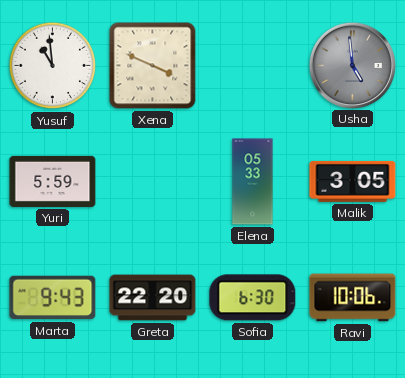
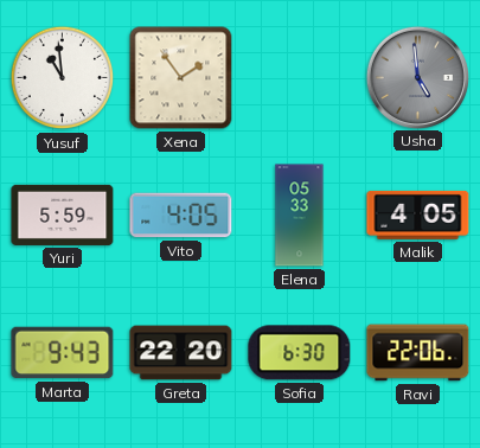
Xena: 3:49 -> 1:54 (181, 78)
Vito: none -> 4:05 (181, 216)
Malik: 3:05 -> 4:05 (418, 215)
Ravi: 10:06 -> 22:06 (418, 353)
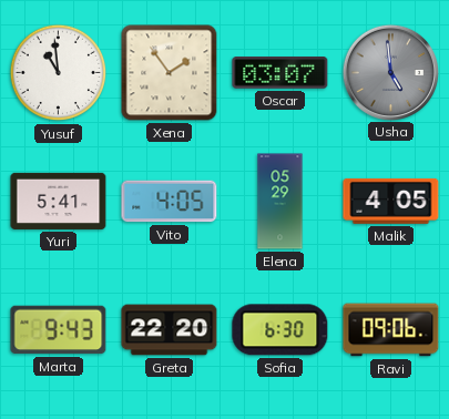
Oscar: none -> 03:07 (280, 73)
Yuri: 5:59 -> 5:41 (59, 201)
Elena: 05:33 -> 05:29 (280, 202)
Ravi: 22:06 -> 09:06 (391, 330)
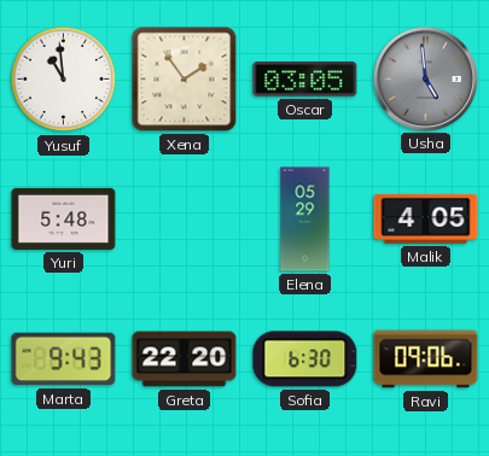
Oscar: 03:07 -> 03:05 (305, 80)
Yuri: 5:41 -> 5:48 (64, 218)
Vito: 4:05 -> none (170, 202)
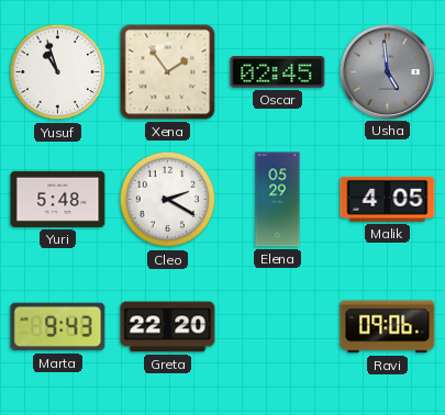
Yusuf: 10:59 -> 10:57 (58, 72)
Oscar: 03:05 -> 02:45 (278, 72)
Cleo: none -> 2:20 (168, 200)
Sofia: 6:30 -> none (305, 359)
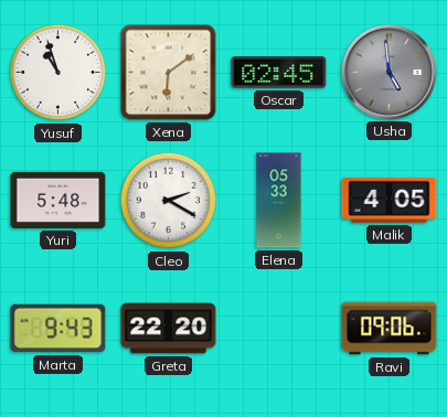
Xena: 1:54 -> 6:09 (169, 73)
Elena: 05:29 -> 05:33 (279, 201)
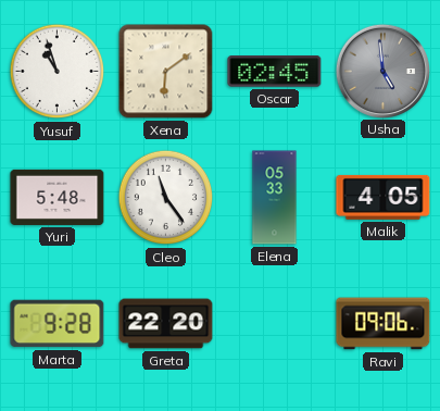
Cleo: 2:20 -> 11:24 (166, 198)
Marta: 9:43 -> 9:28 (58, 324)
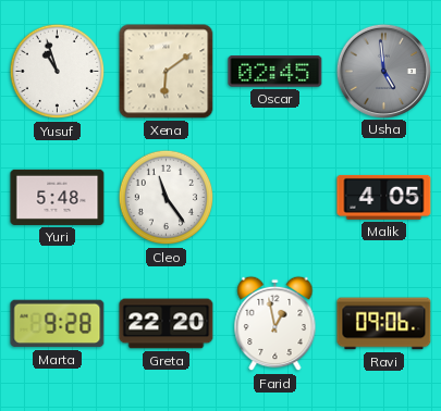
Elena: 05:33 -> none (275, 198)
Farid: none -> 12:58 (275, 324)
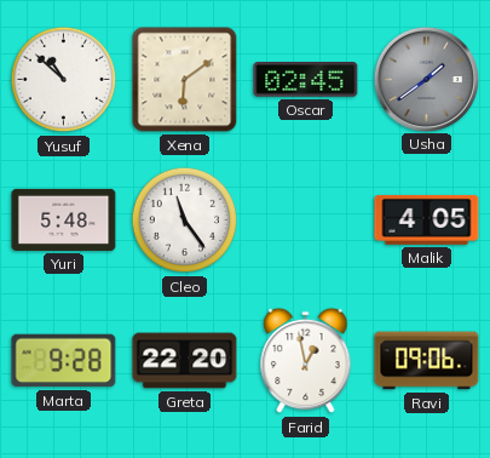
Yusuf: 10:57 -> 10:52 (64, 80)
Usha: 4:59 -> 1:39 (426, 79)
